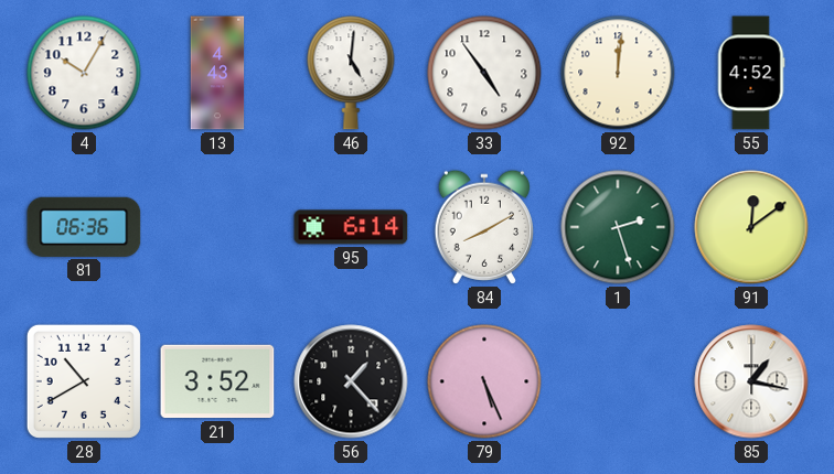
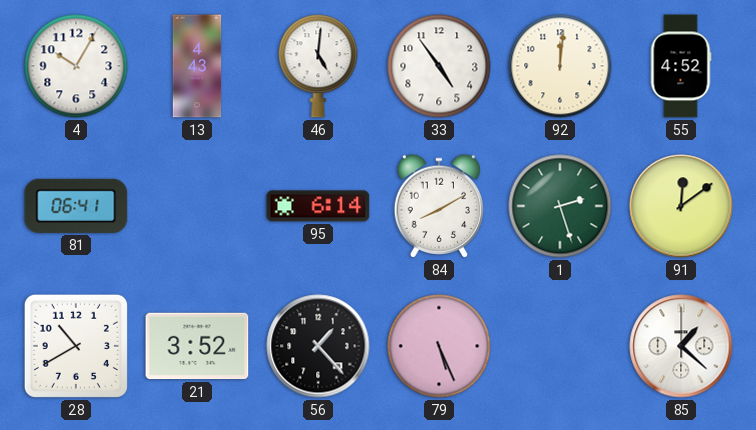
81: 06:36 -> 06:41 (76, 206)
85: 1:17 -> 1:22 (681, 346)
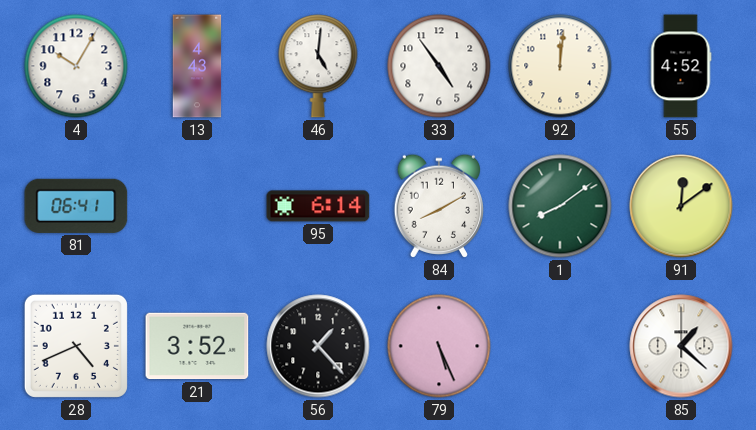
1: 2:27 -> 8:09 (560, 206)
28: 10:40 -> 4:41 (76, 346)
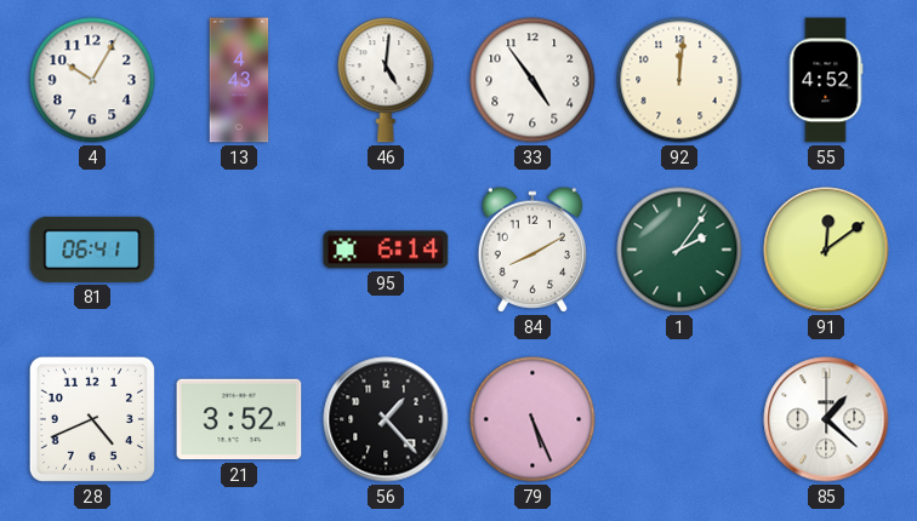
1: 8:09 -> 2:06 (679, 250)
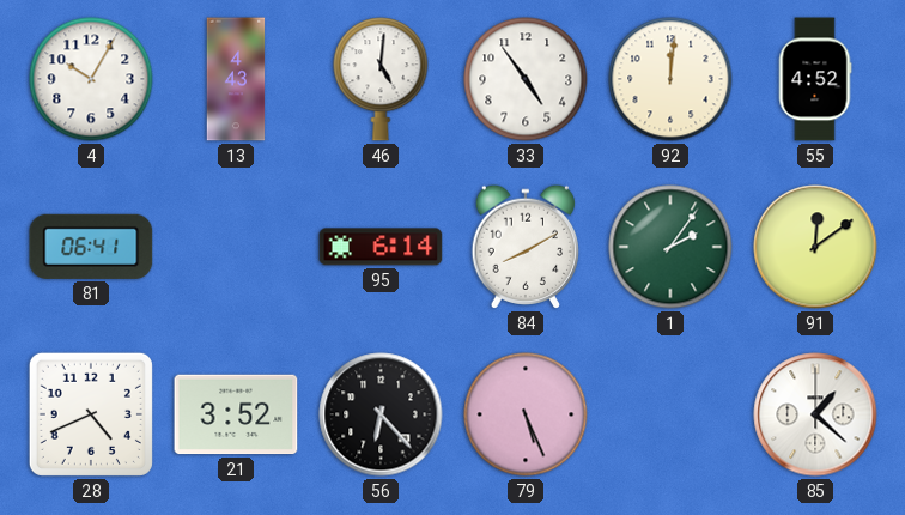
56: 1:23 -> 6:23 (381, 414)
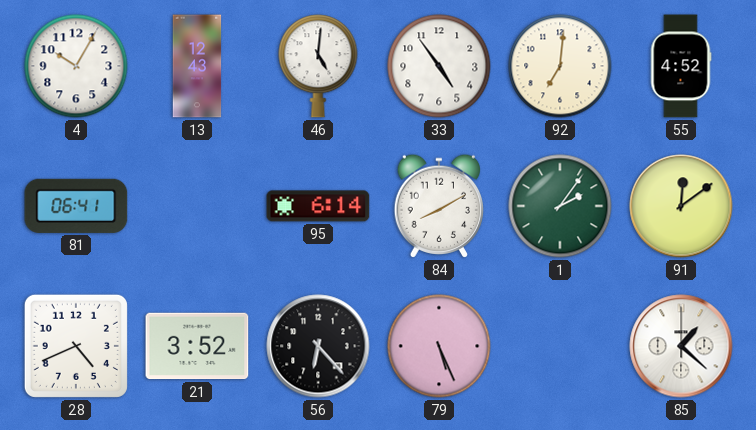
13: 4:43 -> 12:43 (197, 66)
92: 12:01 -> 7:01 (560, 66)
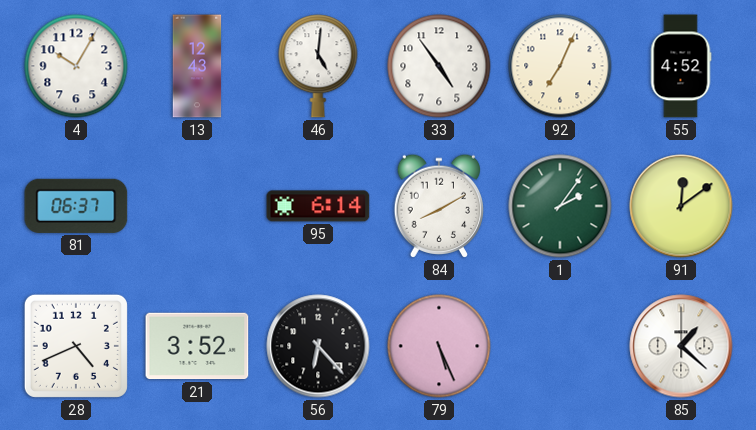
92: 7:01 -> 7:04 (560, 66)
81: 06:41 -> 06:37 (76, 206)
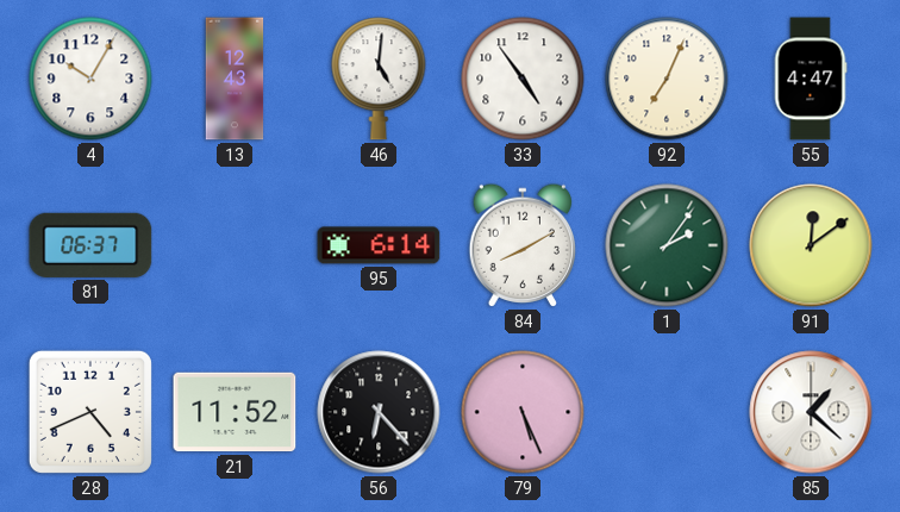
55: 4:52 -> 4:47 (811, 79)
21: 3:52 -> 11:52 (235, 412)
